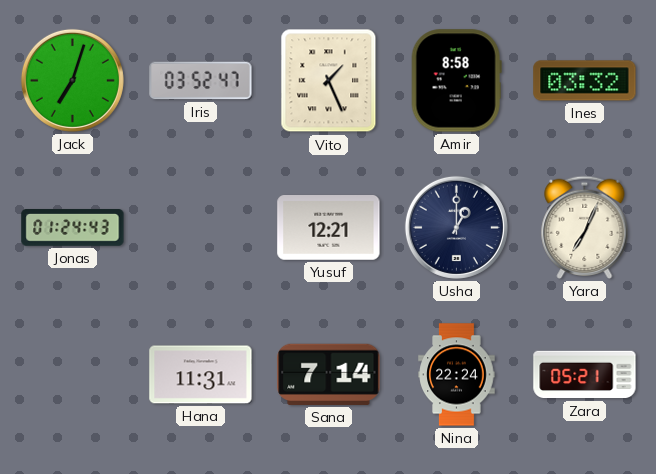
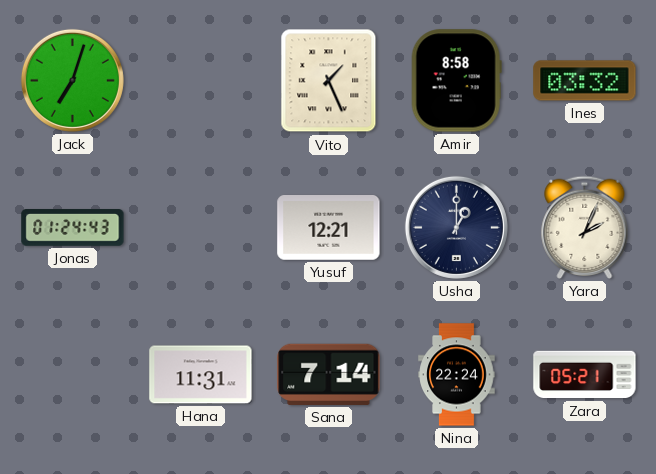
Iris: 03:52 -> none (201, 81)
Yara: 7:04 -> 2:04 (585, 227)
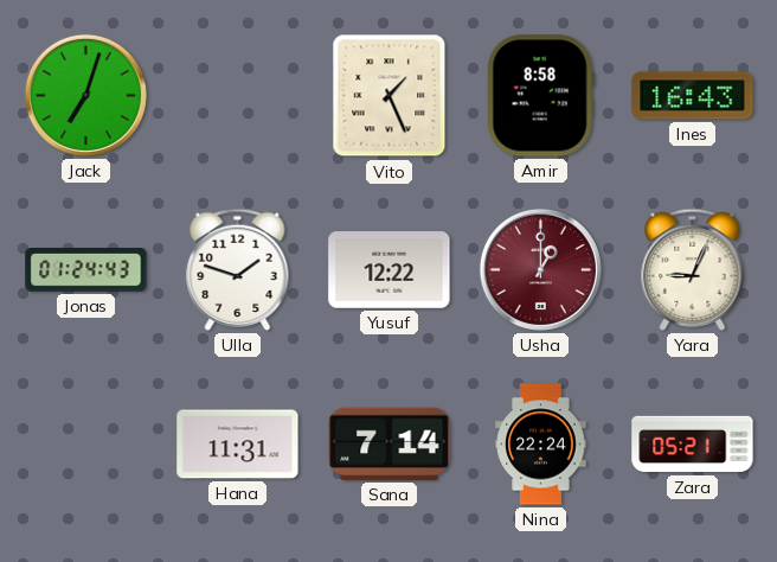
Ines: 03:32 -> 16:43 (693, 96)
Ulla: none -> 1:48 (238, 269)
Yusuf: 12:21 -> 12:22 (390, 270)
Usha dial: navy -> burgundy (540, 269)
Yara: 2:04 -> 9:04 (693, 269)
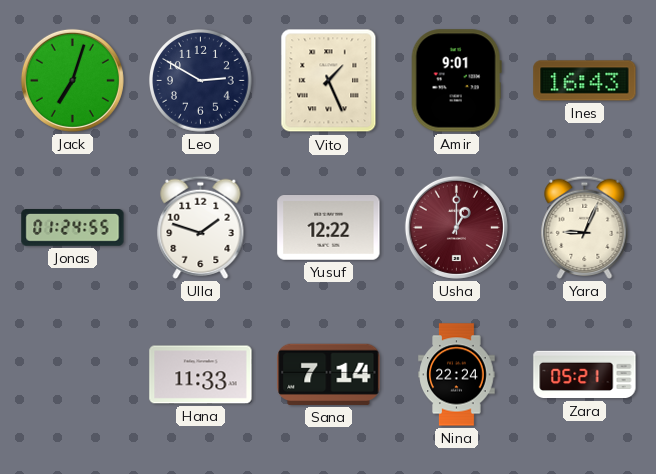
Leo: none -> 2:50 (201, 81)
Amir: 8:58 -> 9:01 (456, 81)
Jonas: 01:24:43 -> 01:24:55 (73, 228)
Hana: 11:31 -> 11:33 (201, 375)
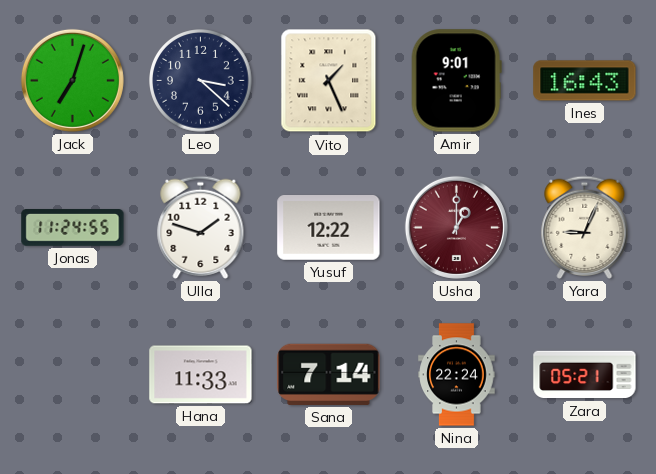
Leo: 2:50 -> 3:22 (201, 81)
Jonas: 01:24 -> 11:24 (73, 228)
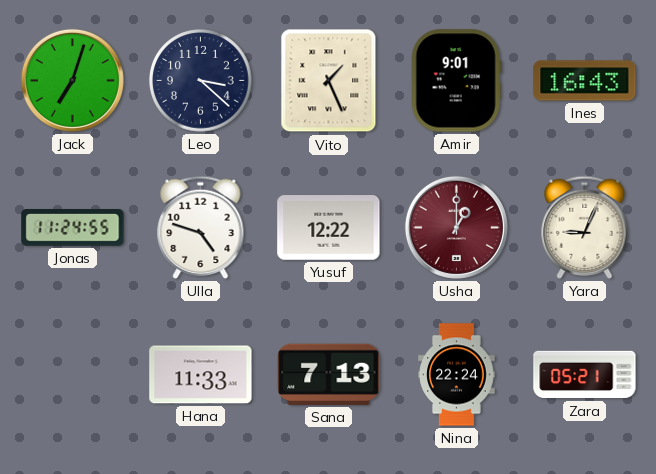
Ulla: 1:48 -> 4:48 (201, 227)
Sana: 7:14 -> 7:13 (329, 374)
